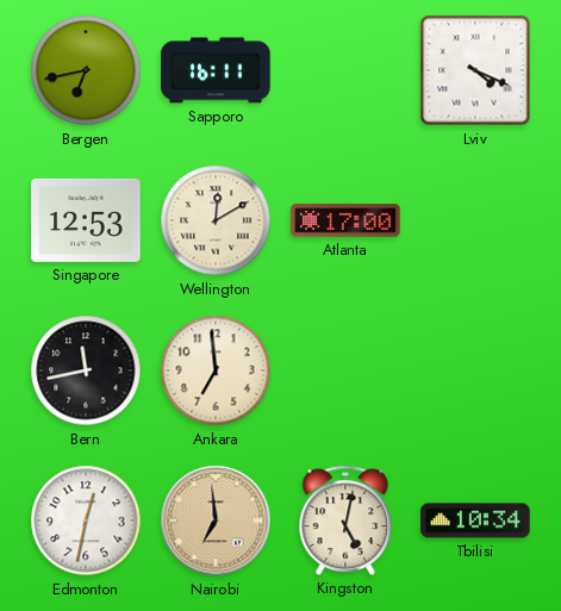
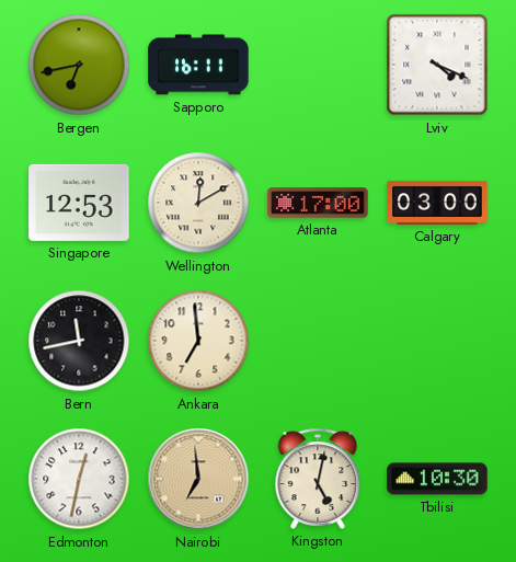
Calgary: none -> 03:00 (437, 203)
Tbilisi: 10:34 -> 10:30 (437, 479)
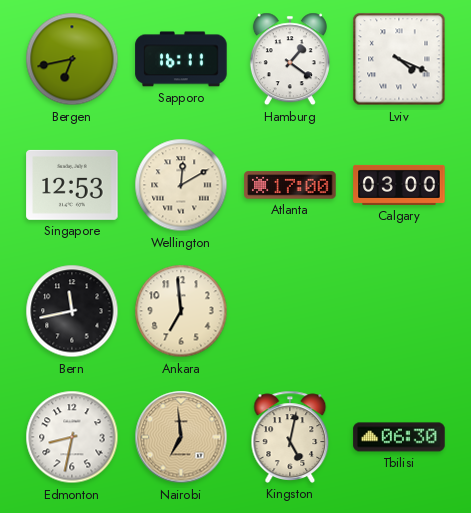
Hamburg: none -> 1:21 (290, 59)
Edmonton: 12:32 -> 8:32 (72, 437)
Tbilisi: 10:30 -> 06:30 (399, 437)
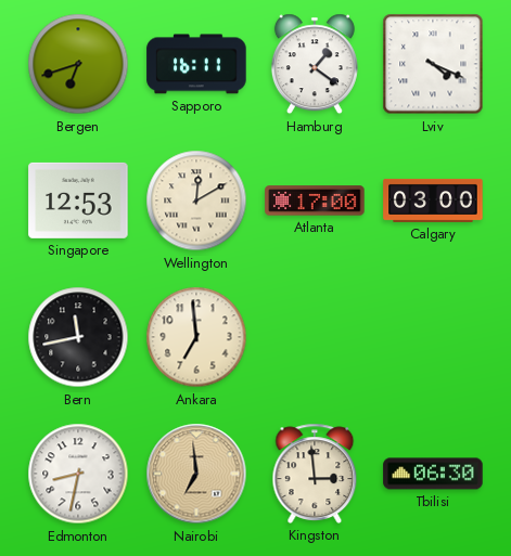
Bergen: 6:43 -> 6:42 (78, 64)
Kingston: 5:02 -> 2:59 (315, 474)
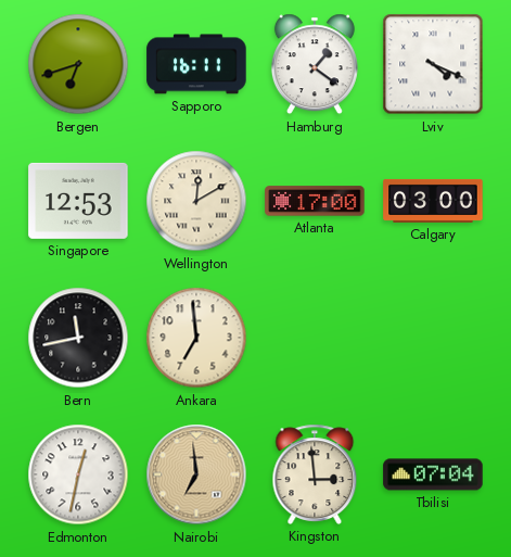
Edmonton: 8:32 -> 12:32 (78, 474)
Tbilisi: 06:30 -> 07:04 (433, 474)
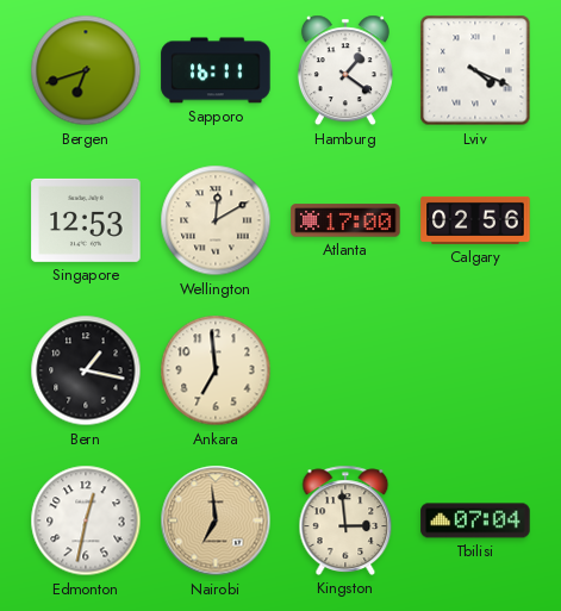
Calgary: 03:00 -> 02:56 (475, 220)
Bern: 11:43 -> 1:17 (86, 370)
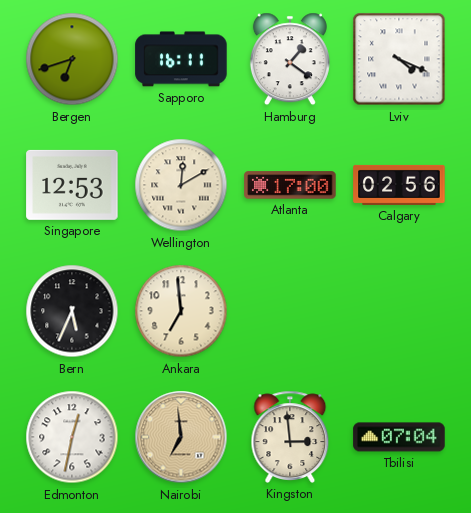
Bern: 1:17 -> 5:34 (72, 311)
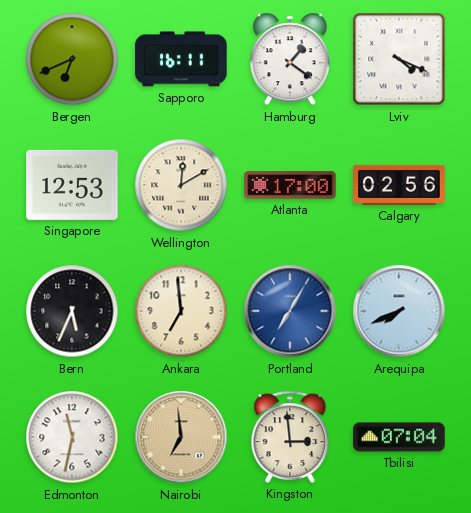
Bergen: 6:42 -> 6:41 (72, 59)
Portland: none -> 7:05 (290, 311)
Arequipa: none -> 7:41 (399, 311)
Edmonton: 12:32 -> 11:32 (72, 437)
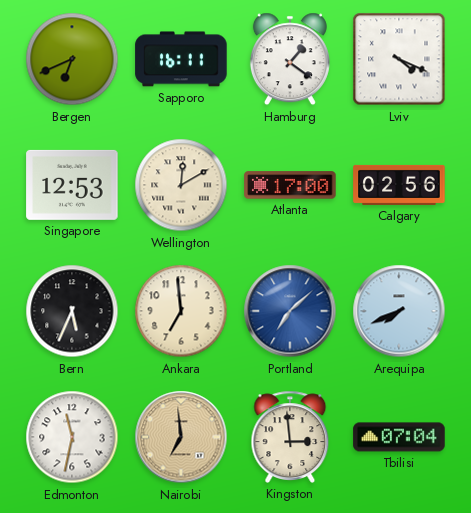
Portland: 7:05 -> 7:08 (290, 311)
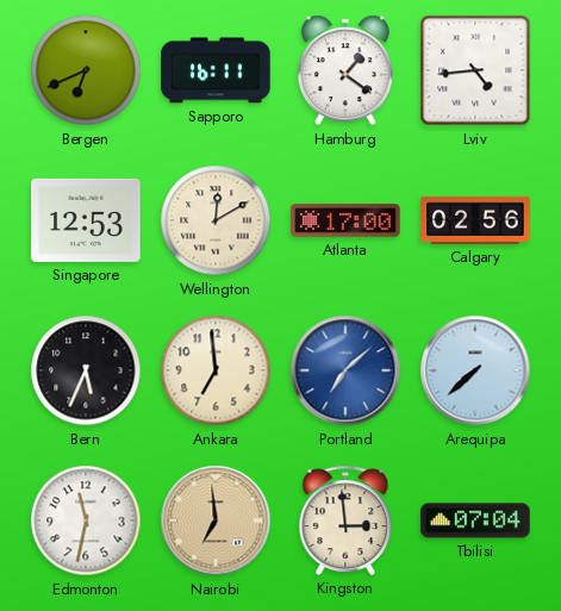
Lviv: 4:19 -> 4:44 (475, 70)
Arequipa: 7:41 -> 7:38 (475, 370)
